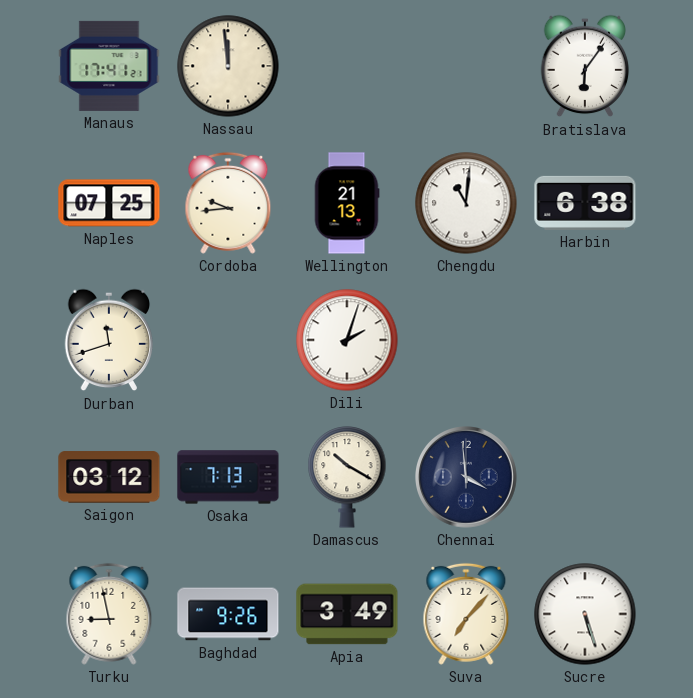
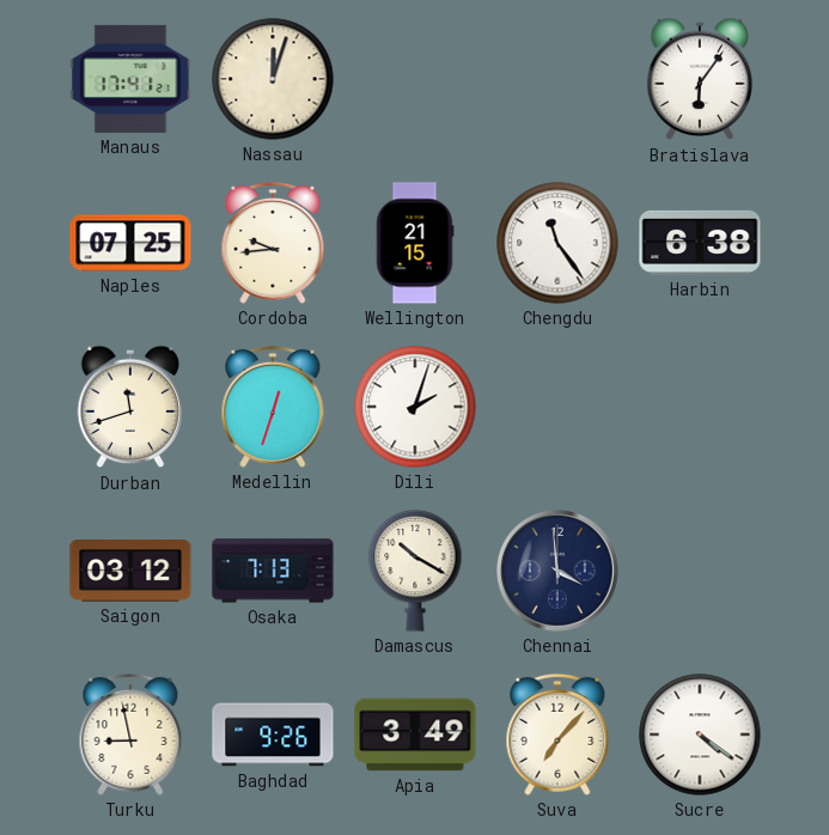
Nassau: 11:59 -> 12:03 (273, 79)
Wellington: 21:13 -> 21:15 (415, 243)
Chengdu: 11:01 -> 11:24 (557, 243)
Medellin: none -> 12:33 (273, 407)
Sucre: 5:27 -> 4:21 (700, 735)
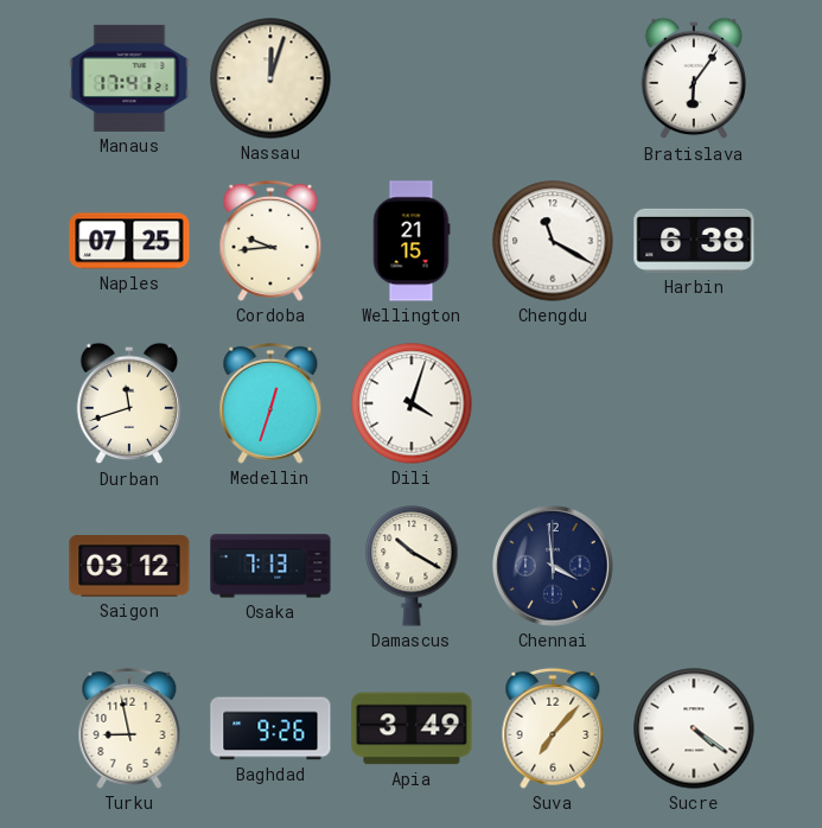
Chengdu: 11:24 -> 11:20 (553, 241)
Dili: 2:03 -> 4:03 (412, 403)
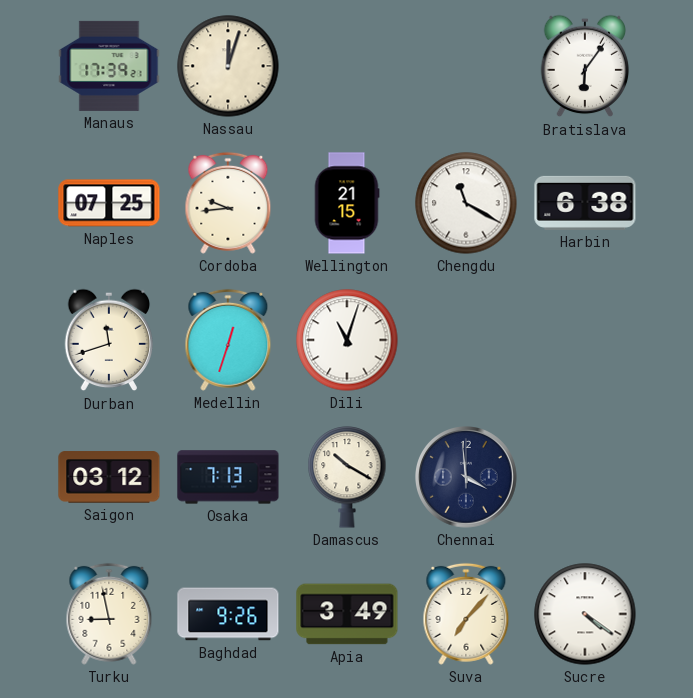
Manaus: 17:41 -> 17:39 (109, 66)
Dili: 4:03 -> 11:03 (347, 340)
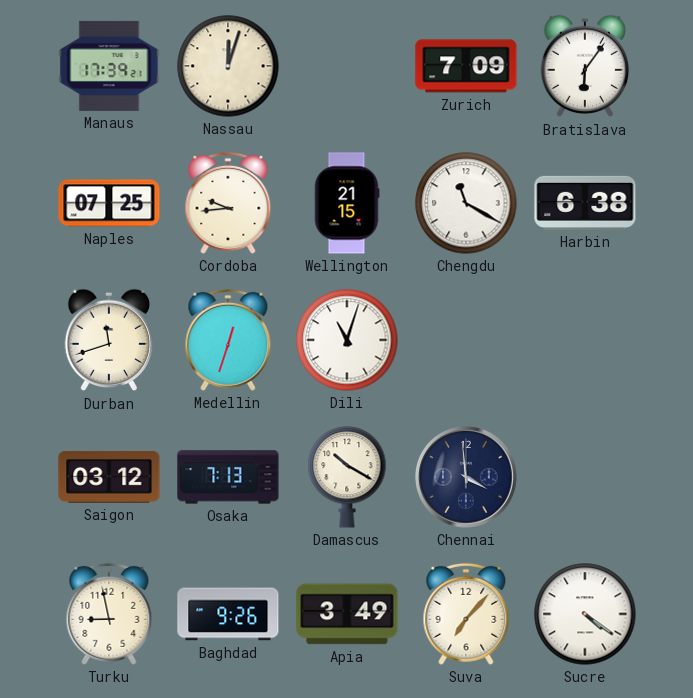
Zurich: none -> 7:09 (466, 66)
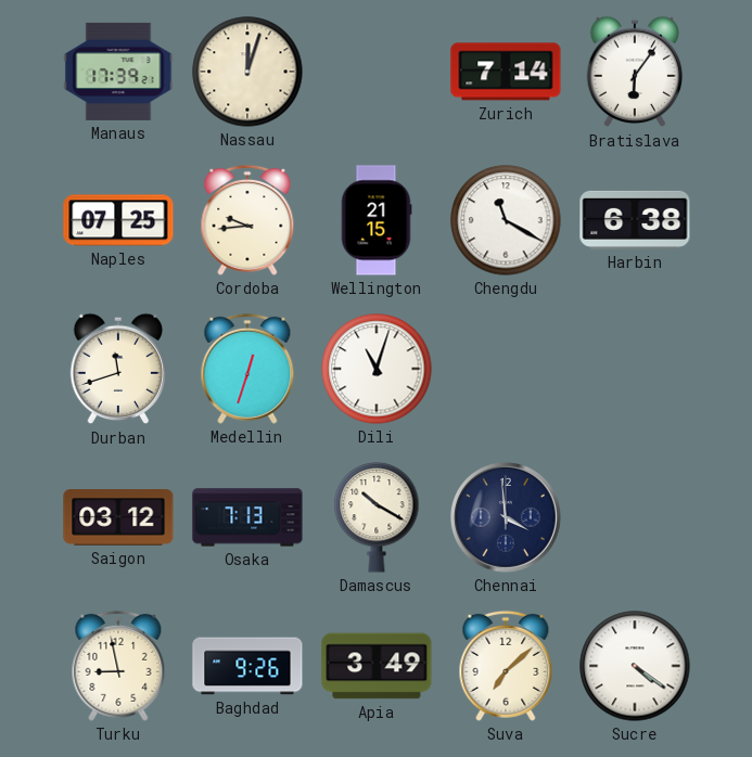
Zurich: 7:09 -> 7:14 (506, 72)
Suva: 7:07 -> 7:08 (506, 666)
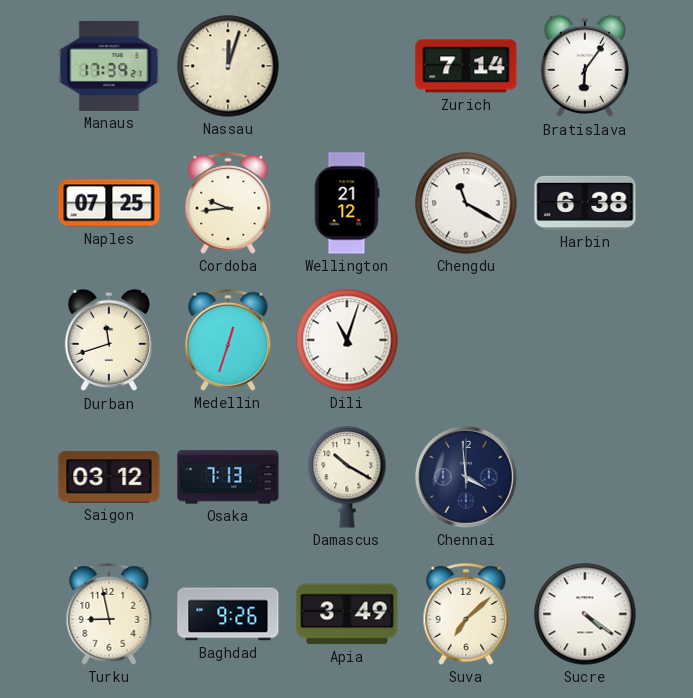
Wellington: 21:15 -> 21:12 (347, 203)
